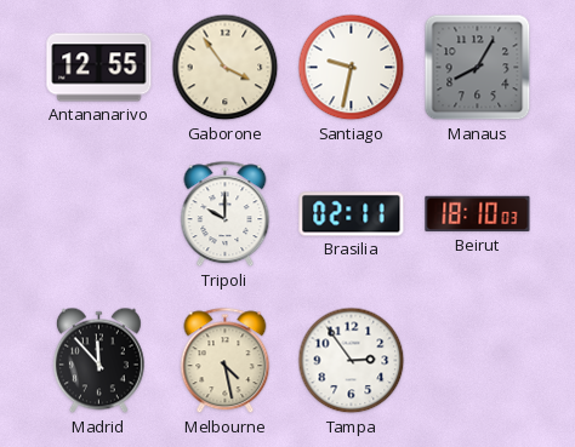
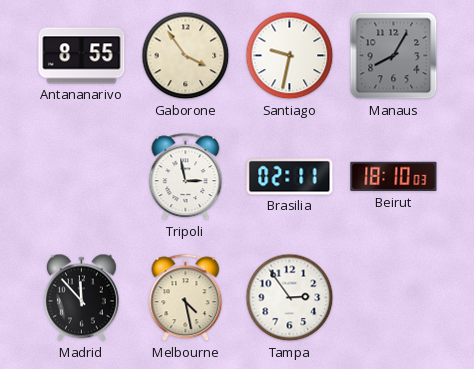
Antananarivo: 12:55 -> 8:55 (82, 56)
Tripoli: 10:00 -> 2:58 (186, 177)
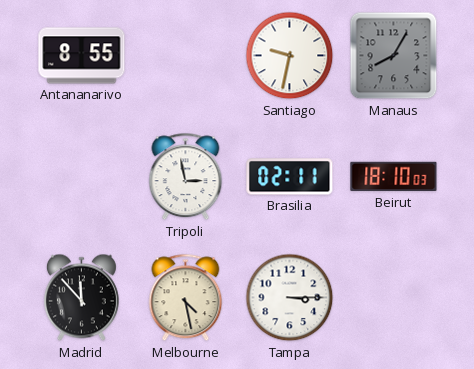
Gaborone: 3:54 -> none (186, 56)
Tampa: 2:54 -> 3:15 (290, 298)
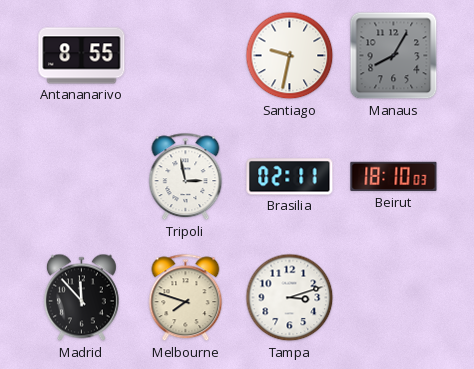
Melbourne: 4:28 -> 7:48 (186, 298)
Tampa: 3:15 -> 3:12 (290, 298)
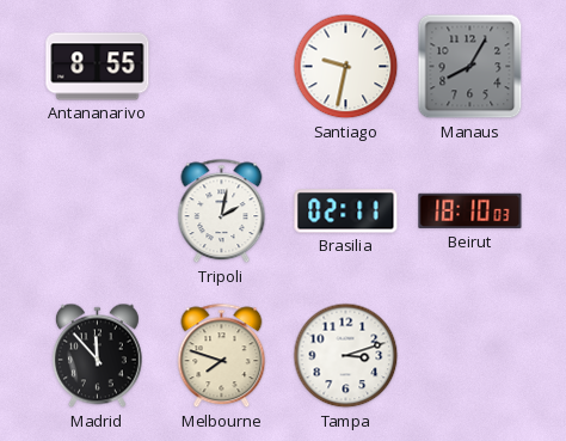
Tripoli: 2:58 -> 2:02 (222, 212)
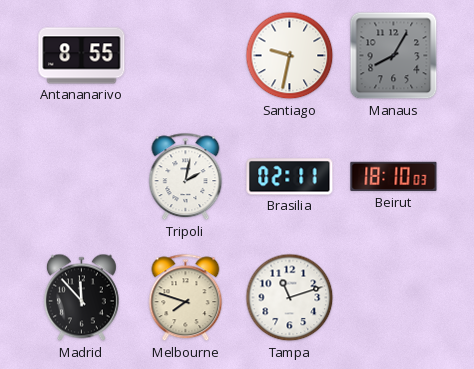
Tampa: 3:12 -> 11:12 (290, 298)
